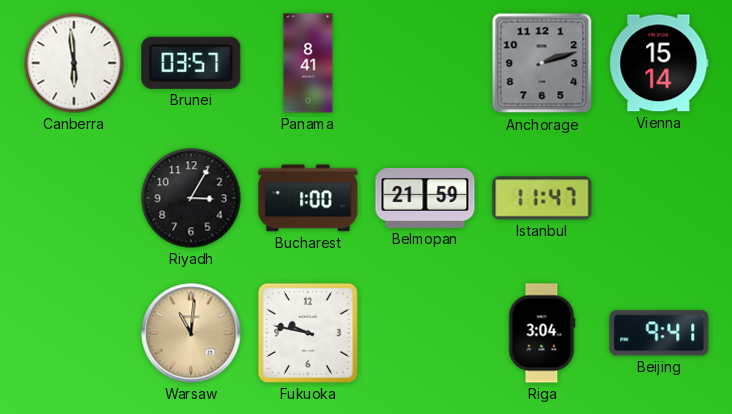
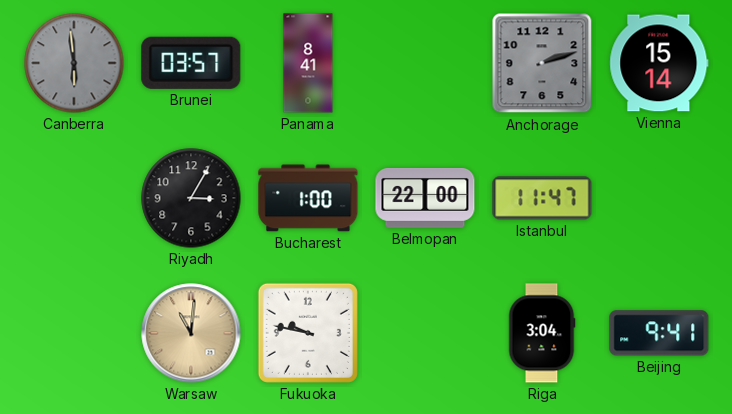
Canberra dial: white -> grey (74, 63)
Belmopan: 21:59 -> 22:00 (425, 198)
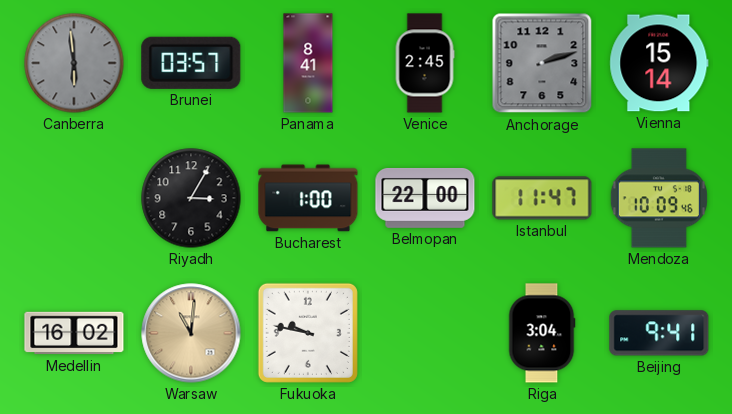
Venice: none -> 2:45 (425, 63)
Mendoza: none -> 10:09 (659, 198)
Medellin: none -> 16:02 (74, 333)
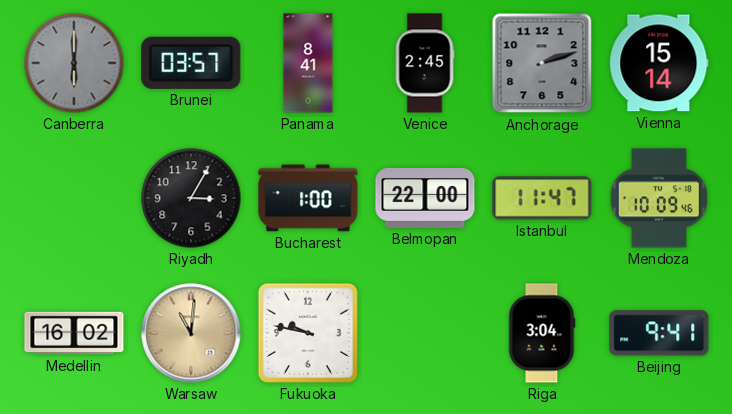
Canberra: 5:59 -> 6:00 (74, 63)
